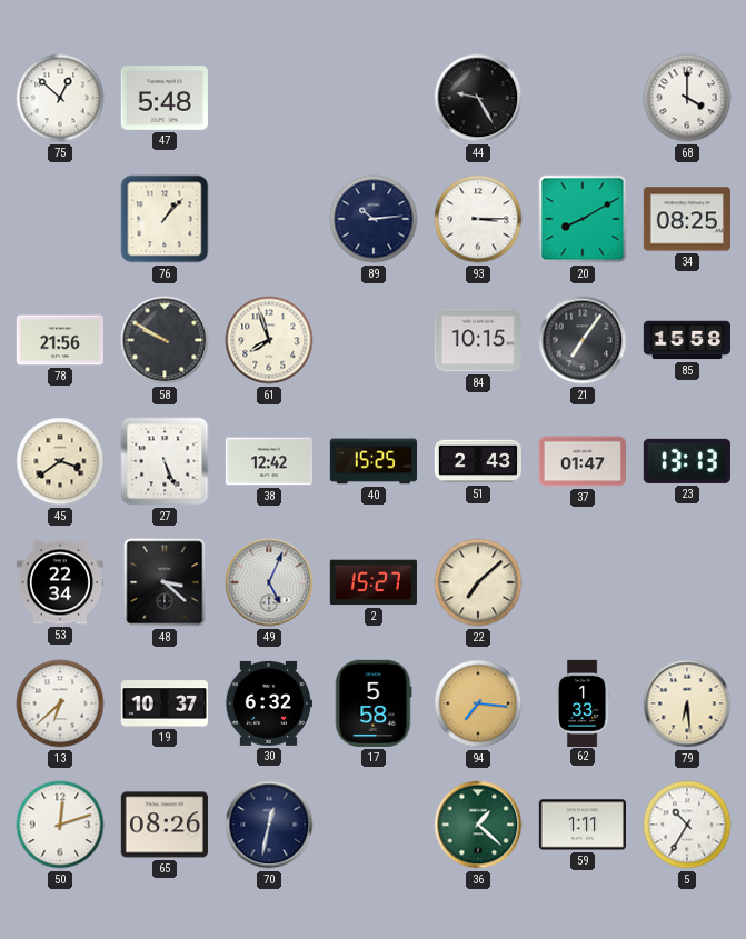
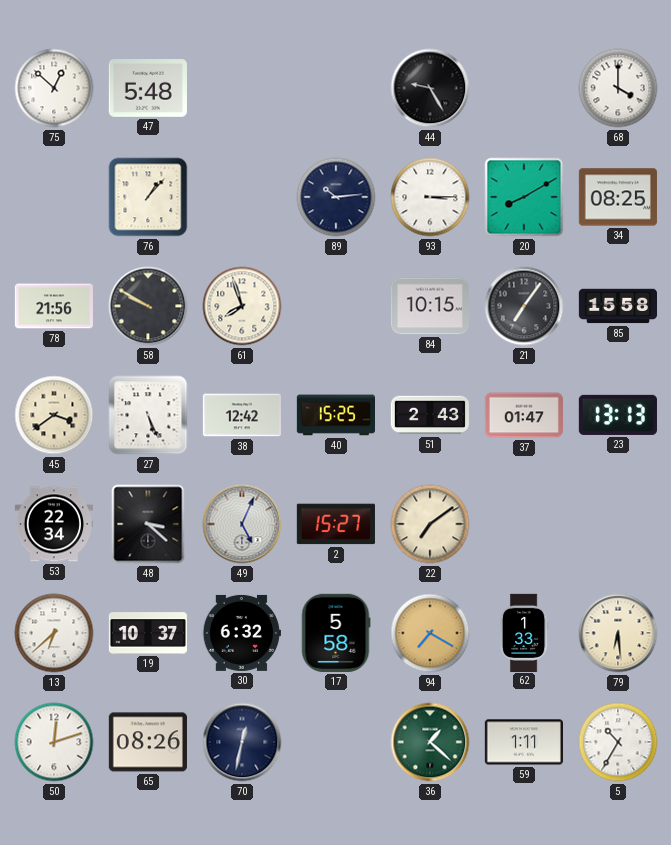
22: 7:08 -> 7:09 (430, 524)
94: 7:16 -> 7:20 (430, 633)
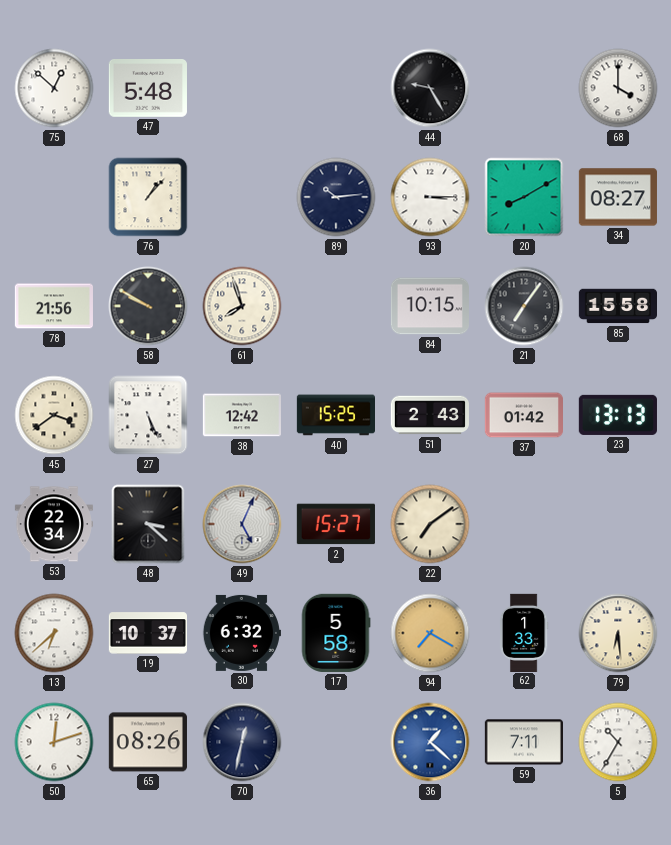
34: 08:25 -> 08:27 (618, 197)
37: 01:47 -> 01:42 (523, 415)
36 dial: green -> blue (430, 742)
59: 1:11 -> 7:11 (523, 742)
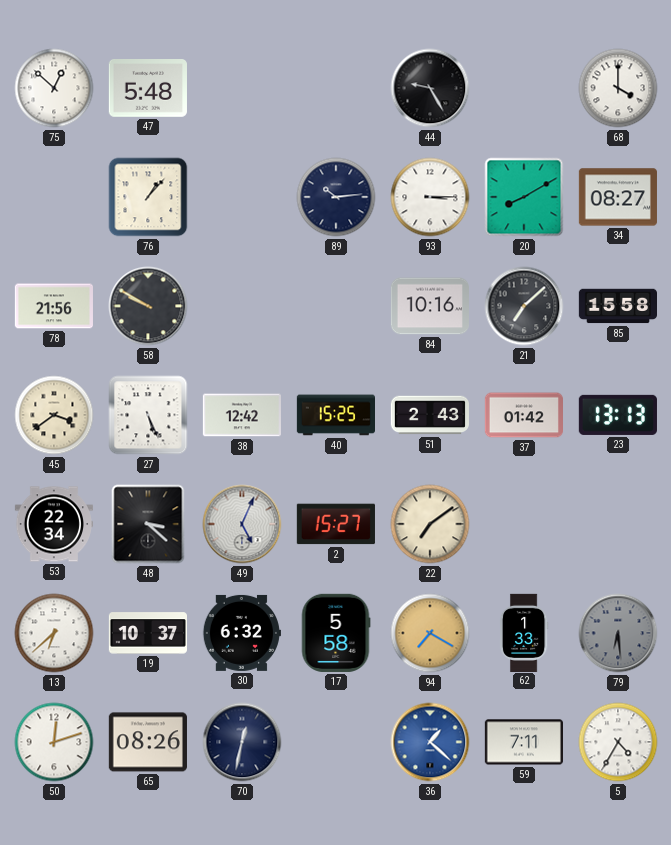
61: 7:57 -> none (242, 306)
84: 10:15 -> 10:16 (430, 306)
21: 7:06 -> 7:08 (524, 306)
79 dial: cream -> grey (618, 633)
5: 10:35 -> 4:35 (618, 742)
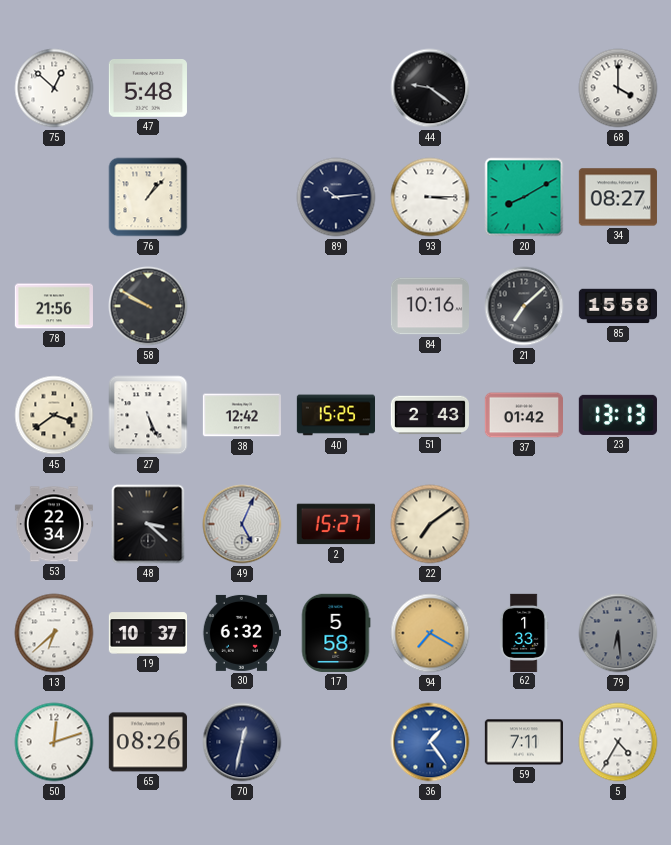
44: 9:25 -> 9:21 (430, 88)
36: 1:22 -> 1:24 (430, 742)
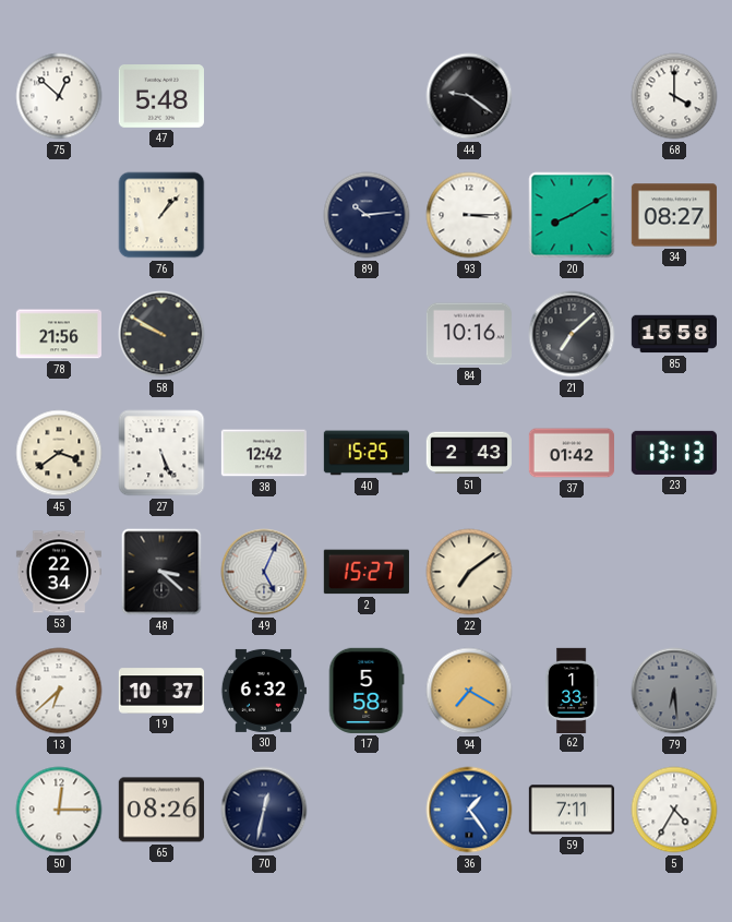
50: 12:12 -> 12:15 (59, 810)
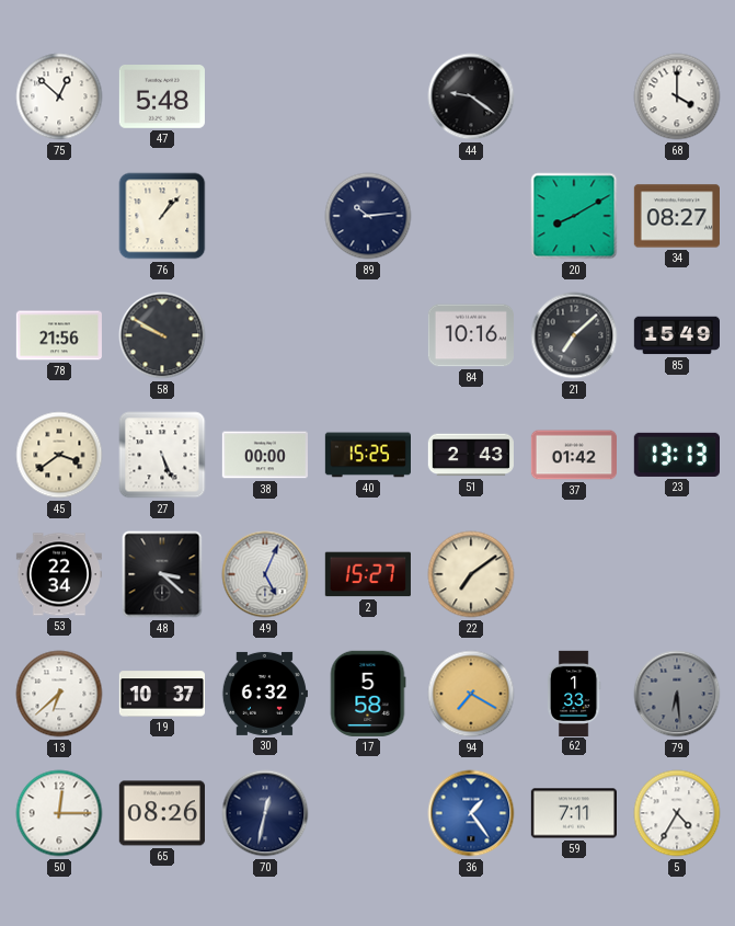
93: 3:15 -> none (469, 215)
85: 15:58 -> 15:49 (676, 335)
38: 12:42 -> 00:00 (264, 455)
